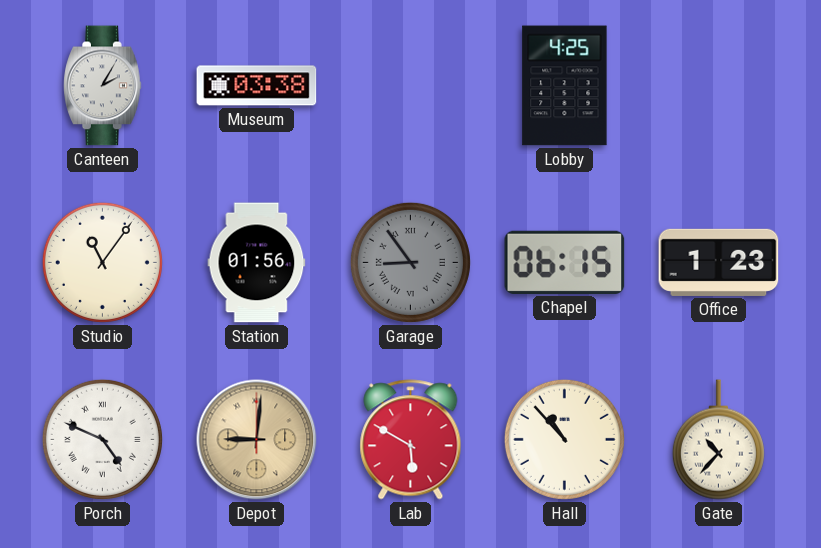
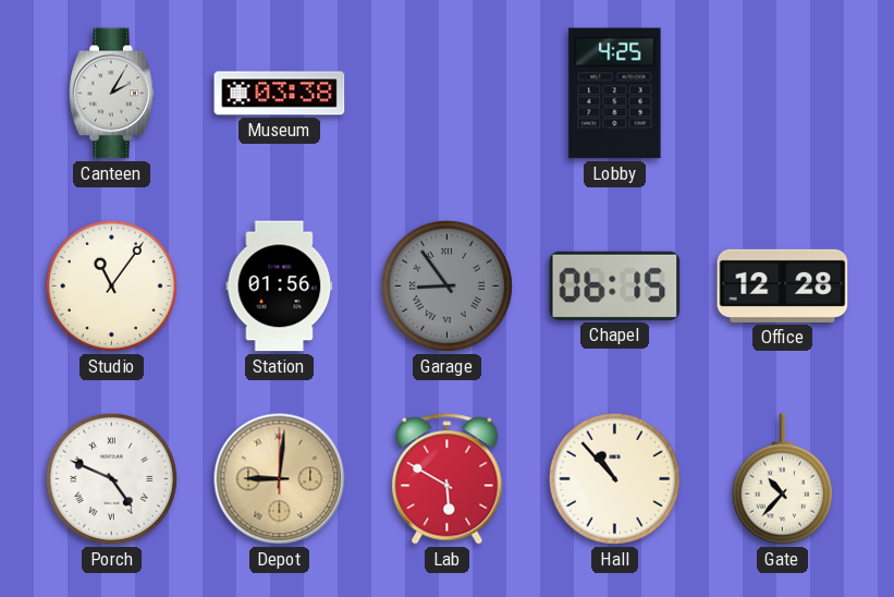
Office: 1:23 -> 12:28 (783, 285)
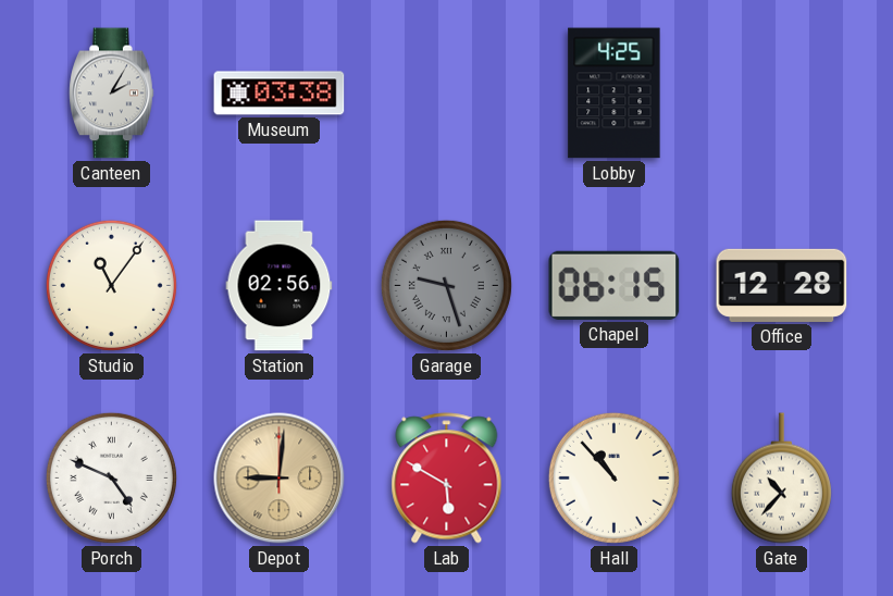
Station: 01:56 -> 02:56 (280, 286)
Garage: 8:54 -> 9:27 (446, 285)
